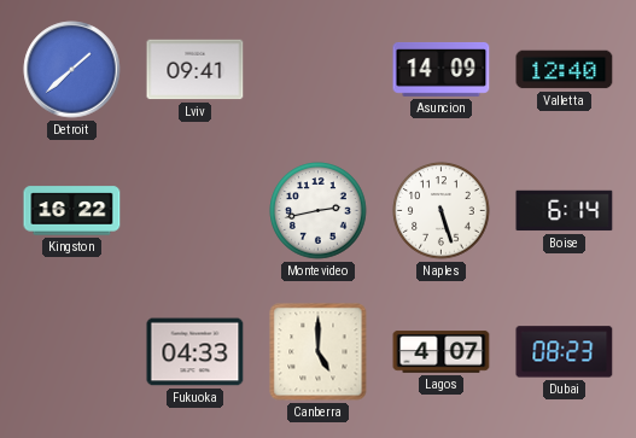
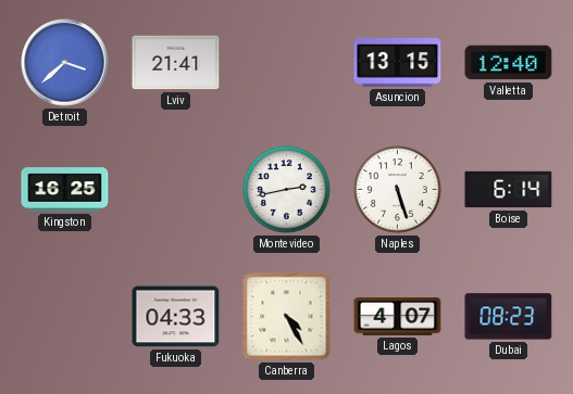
Detroit: 1:38 -> 3:38 (65, 63)
Lviv: 09:41 -> 21:41 (176, 63)
Asuncion: 14:09 -> 13:15 (398, 62)
Kingston: 16:22 -> 16:25 (65, 190)
Canberra: 5:00 -> 4:25 (287, 317)
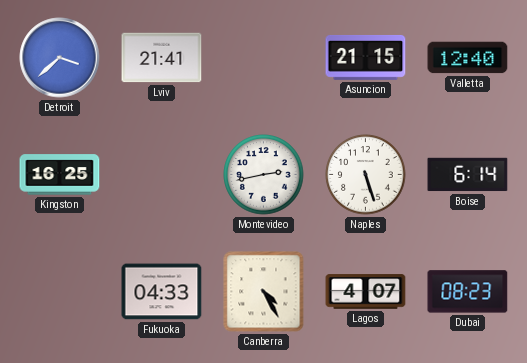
Asuncion: 13:15 -> 21:15 (366, 57)
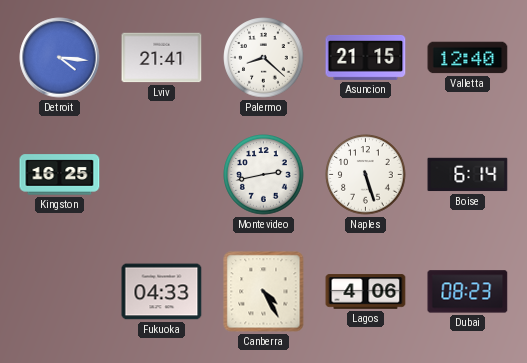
Detroit: 3:38 -> 4:16 (60, 58)
Palermo: none -> 8:22 (264, 58)
Lagos: 4:07 -> 4:06 (366, 292)
